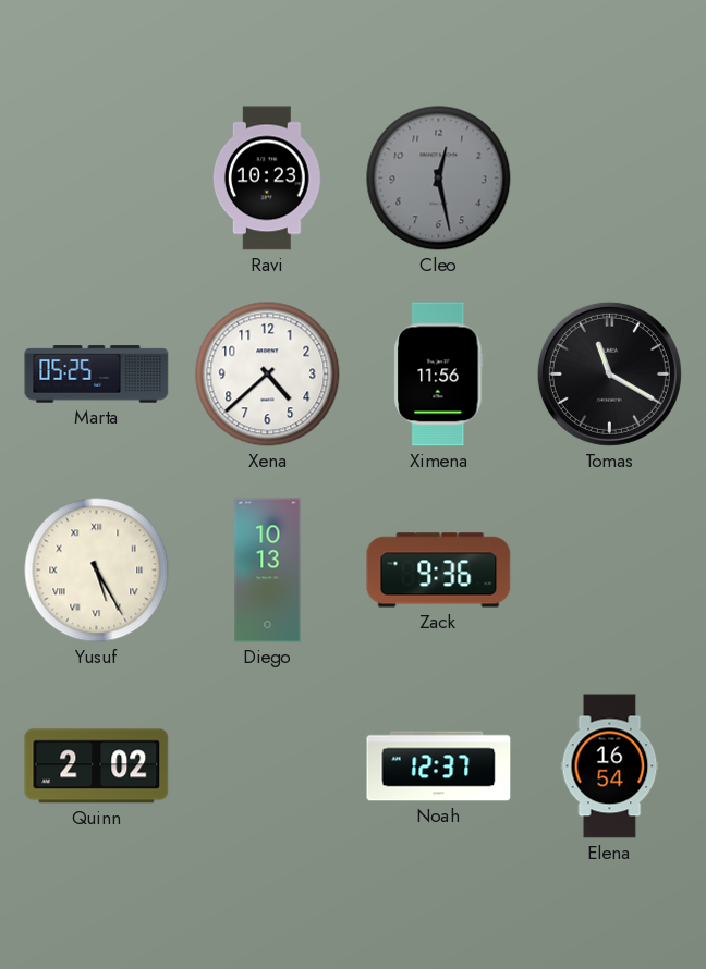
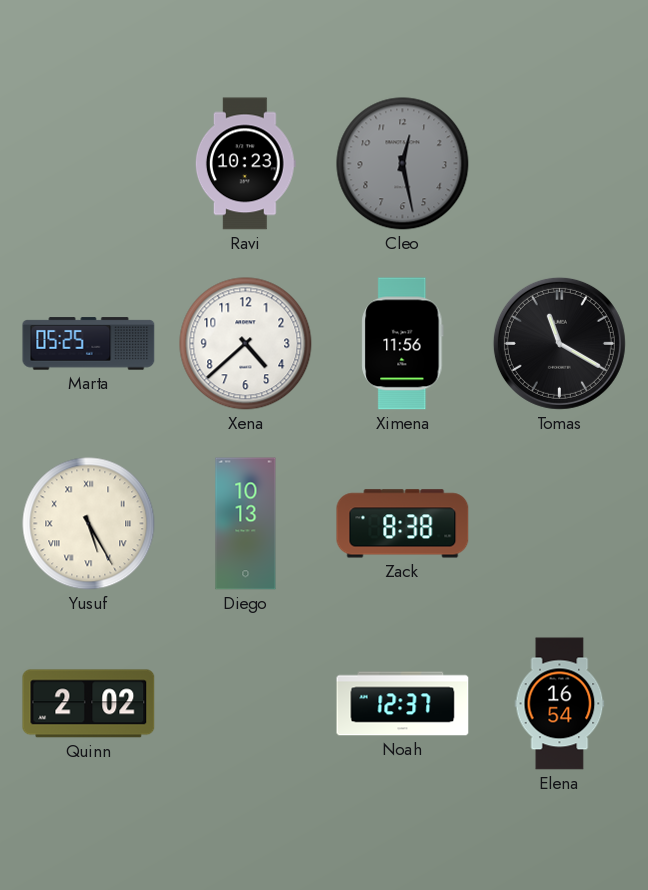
Zack: 9:36 -> 8:38 (403, 524)
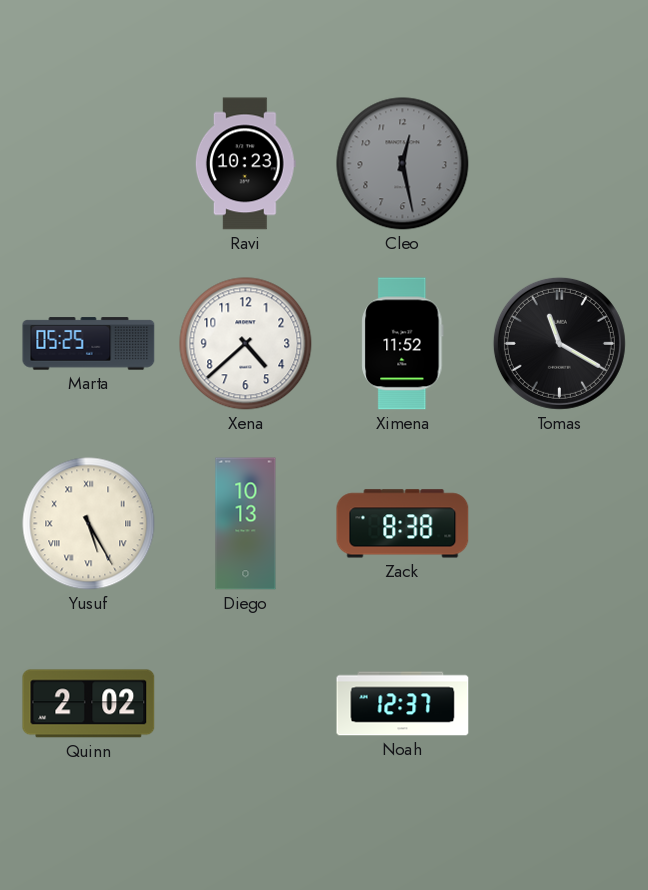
Ximena: 11:56 -> 11:52 (403, 344)
Elena: 16:54 -> none (560, 704)
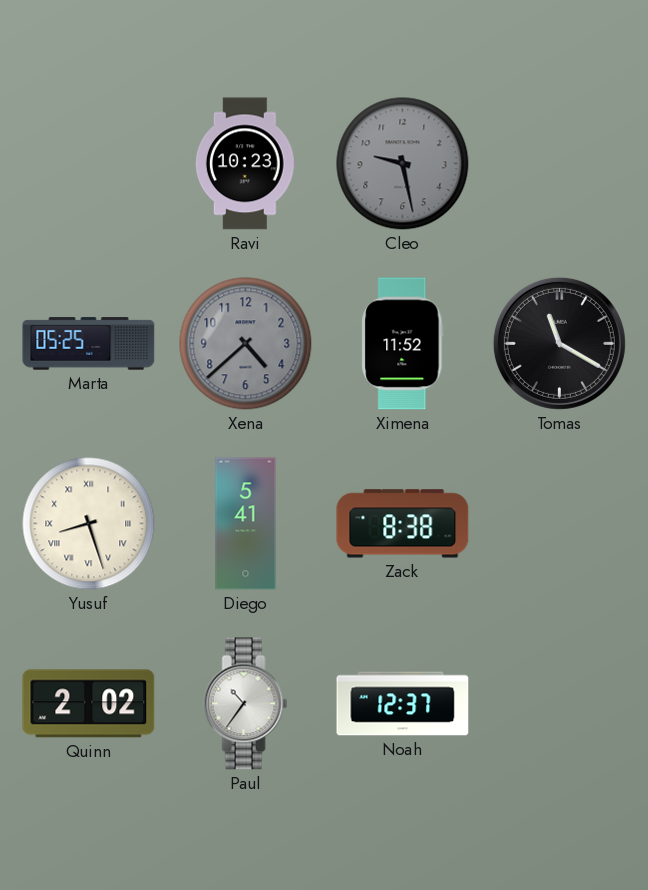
Cleo: 12:28 -> 9:28 (403, 164)
Xena dial: white -> grey (246, 344)
Yusuf: 5:25 -> 8:27 (89, 524)
Diego: 10:13 -> 5:41 (246, 524)
Paul: none -> 10:36 (246, 704)
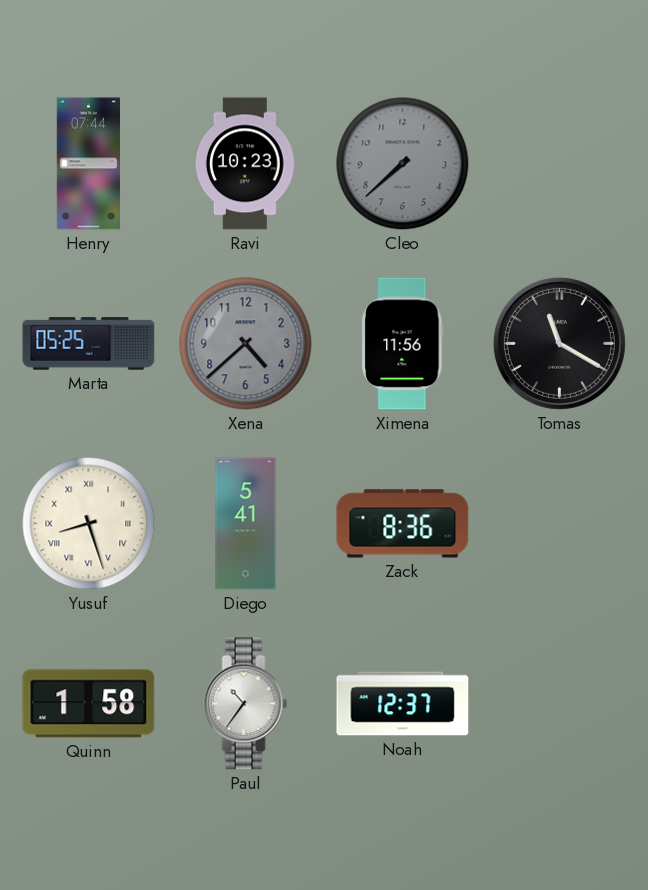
Henry: none -> 07:44 (89, 164)
Cleo: 9:28 -> 7:38 (403, 164)
Ximena: 11:52 -> 11:56 (403, 344)
Zack: 8:38 -> 8:36 (403, 524)
Quinn: 2:02 -> 1:58 (89, 704)
